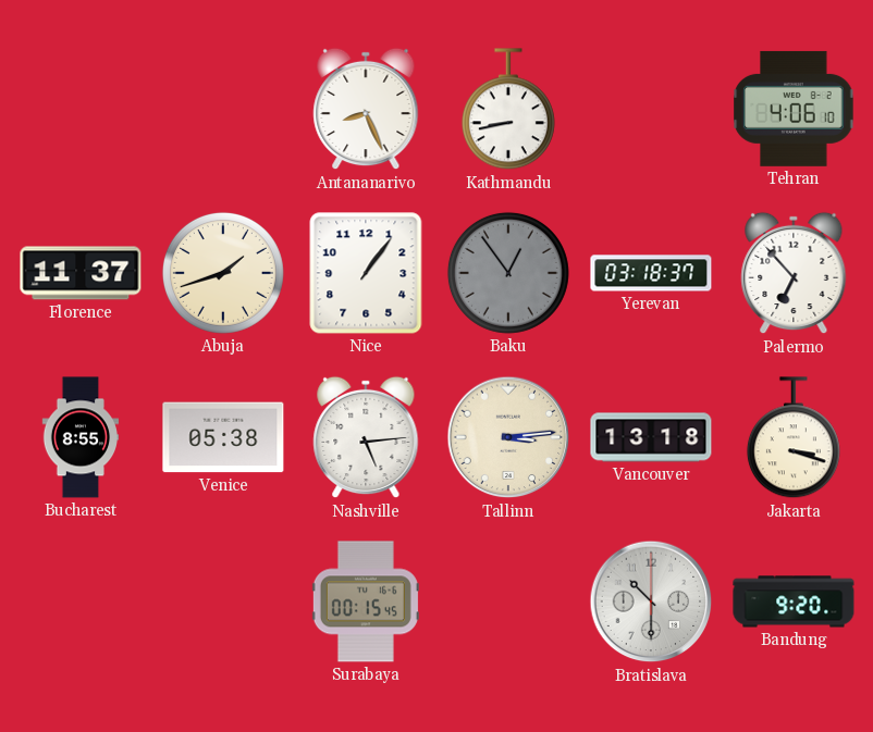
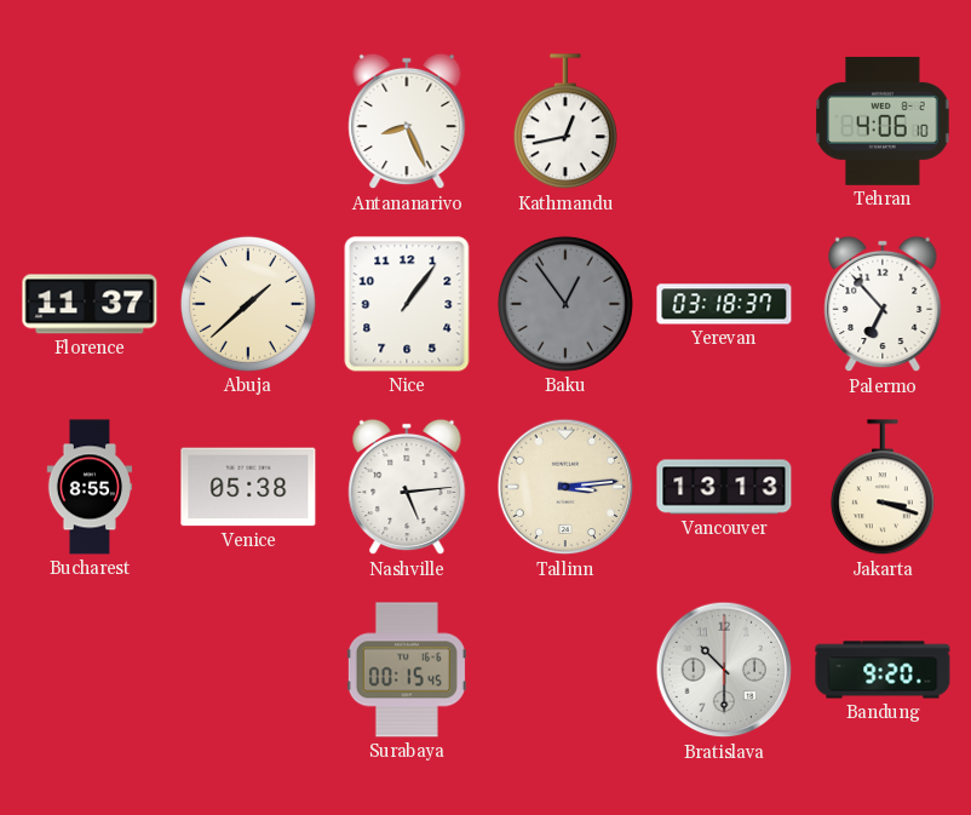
Kathmandu: 8:43 -> 12:43 (565, 122)
Abuja: 1:42 -> 1:38 (248, 304)
Vancouver: 13:18 -> 13:13 (724, 487)
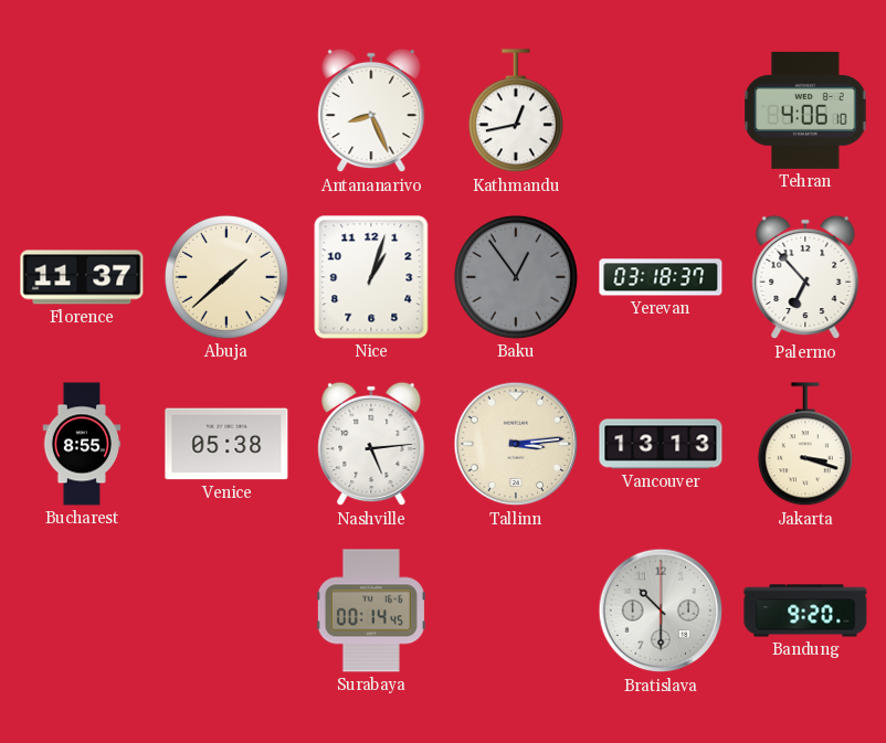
Nice: 1:06 -> 1:03 (371, 277)
Surabaya: 00:15 -> 00:14 (371, 611)
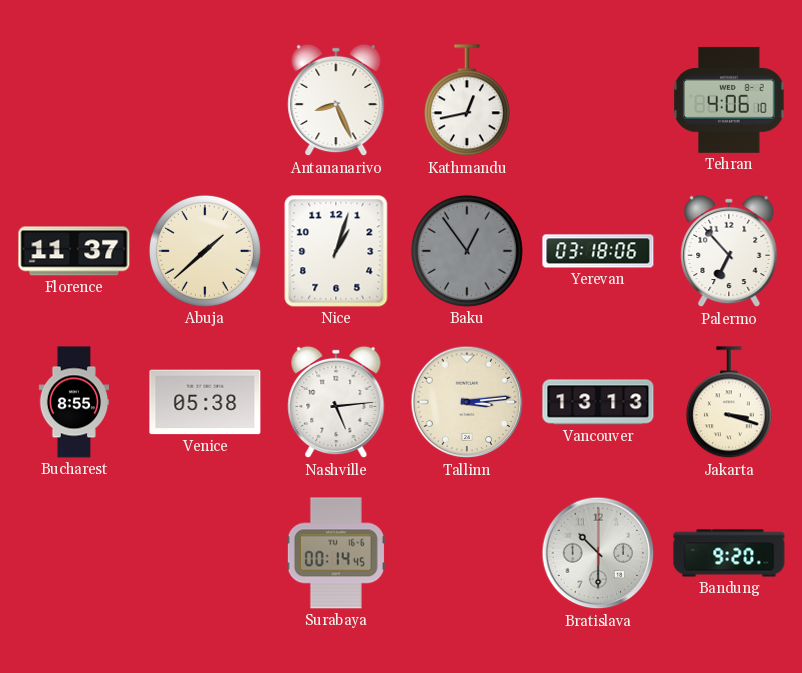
Yerevan: 03:18:37 -> 03:18:06 (598, 251)
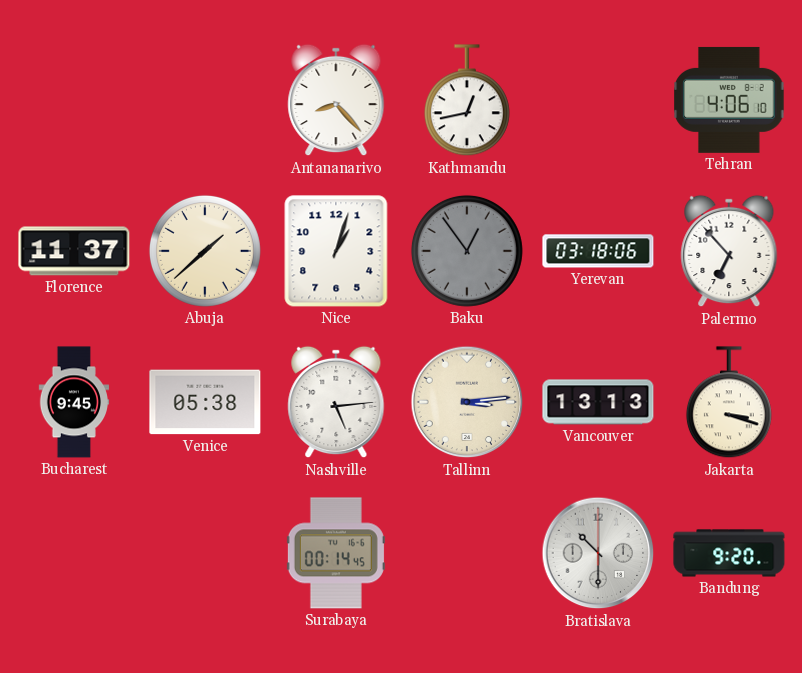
Antananarivo: 8:26 -> 8:23 (336, 100)
Bucharest: 8:55 -> 9:45 (74, 402)
